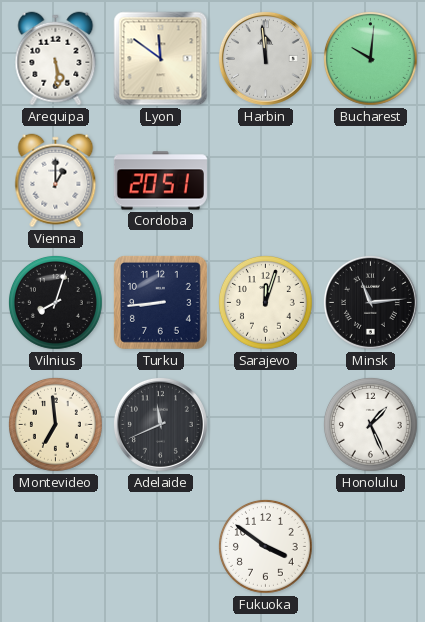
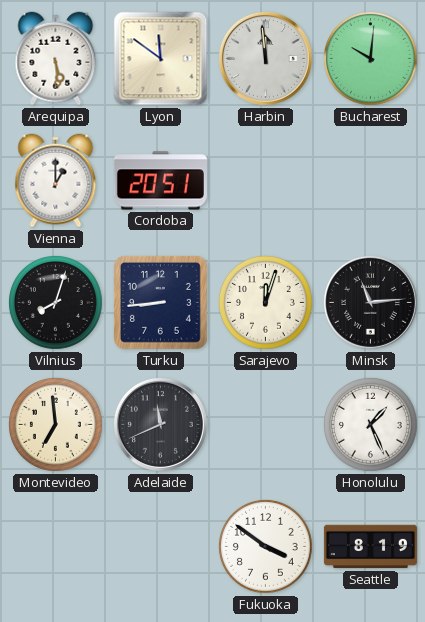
Seattle: none -> 8:19 (370, 547)
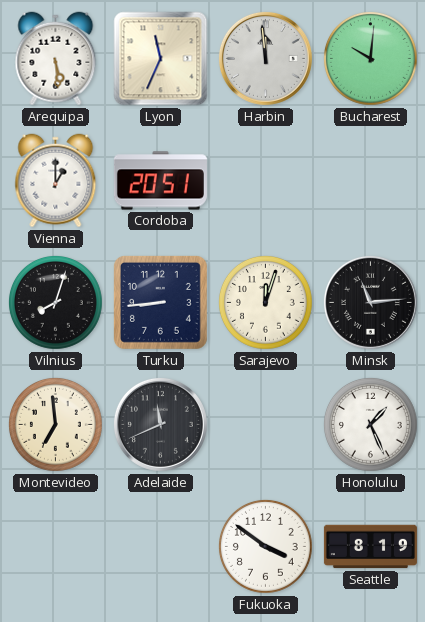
Lyon: 11:51 -> 11:34 (161, 59)
